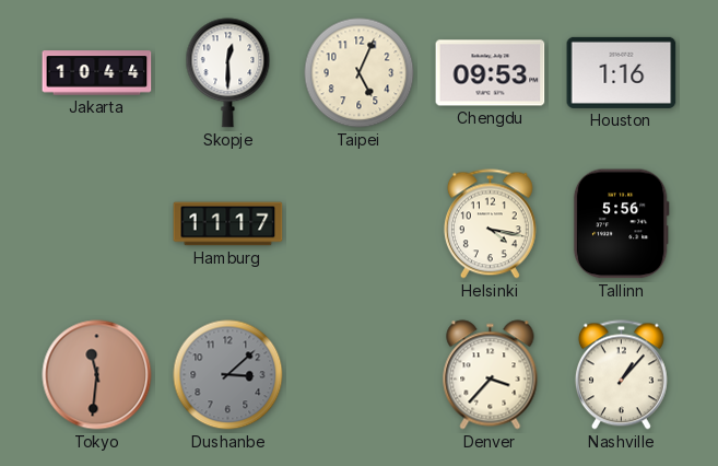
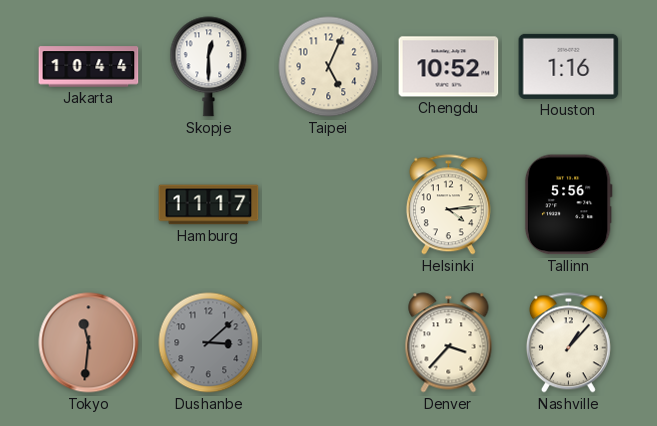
Chengdu: 09:53 -> 10:52 (449, 67)
Helsinki: 4:17 -> 4:14 (448, 205)
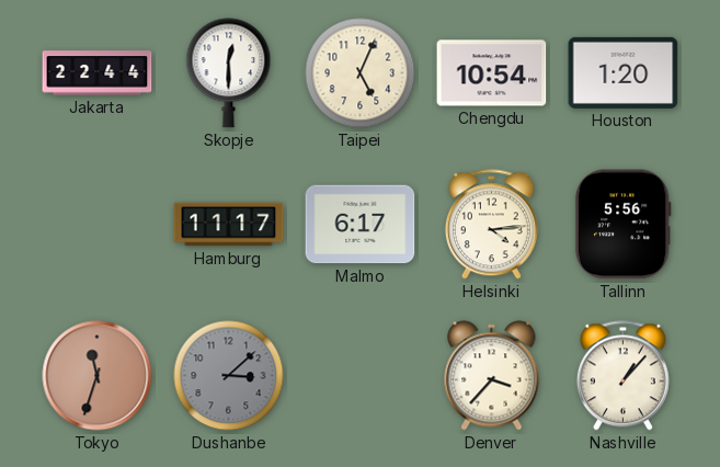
Jakarta: 10:44 -> 22:44 (98, 73)
Chengdu: 10:52 -> 10:54 (492, 73)
Houston: 1:16 -> 1:20 (624, 72)
Malmo: none -> 6:17 (361, 225)
Tokyo: 11:31 -> 11:33 (98, 376)
